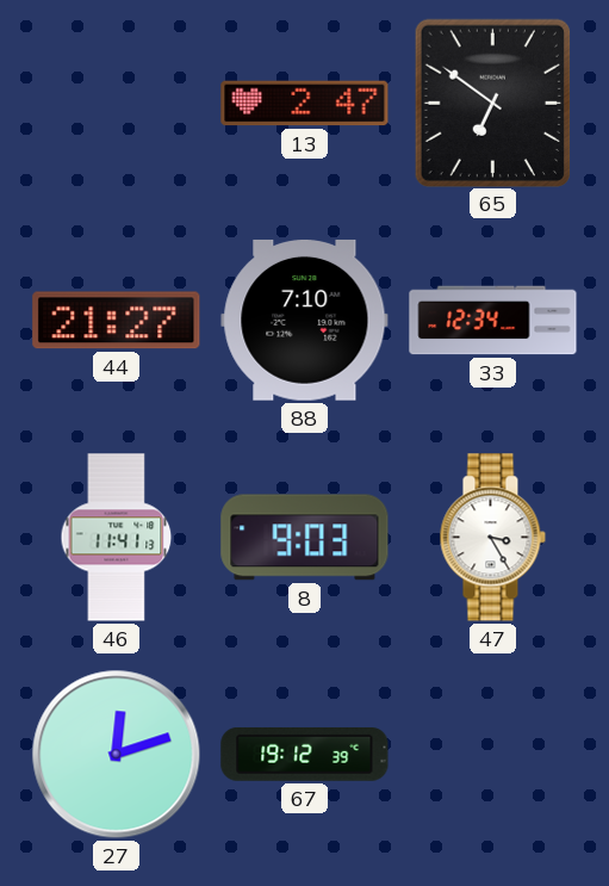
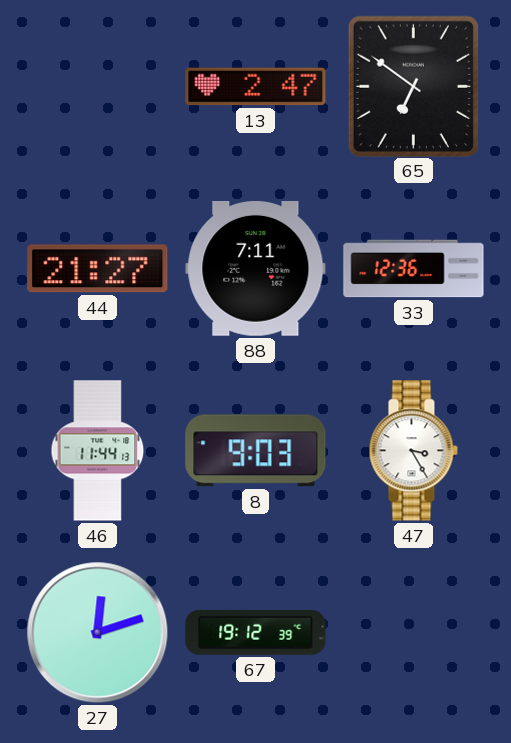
88: 7:10 -> 7:11 (256, 268)
33: 12:34 -> 12:36 (414, 269)
46: 11:41 -> 11:44 (98, 451)
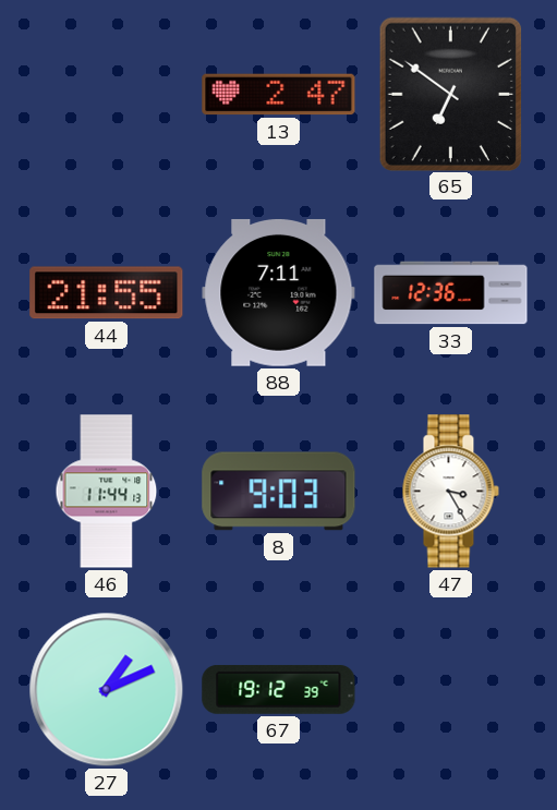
44: 21:27 -> 21:55 (107, 293)
27: 12:12 -> 1:11 (107, 690)
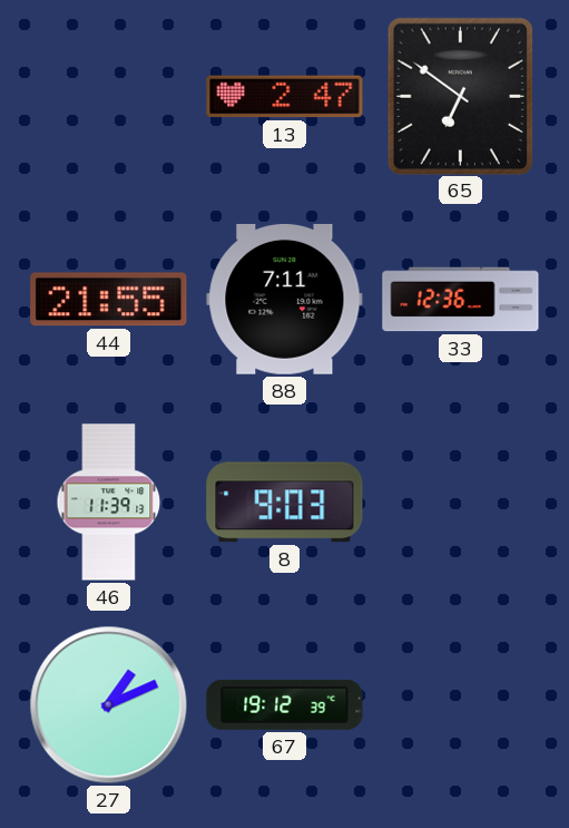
46: 11:44 -> 11:39 (109, 503)
47: 3:25 -> none (450, 492)
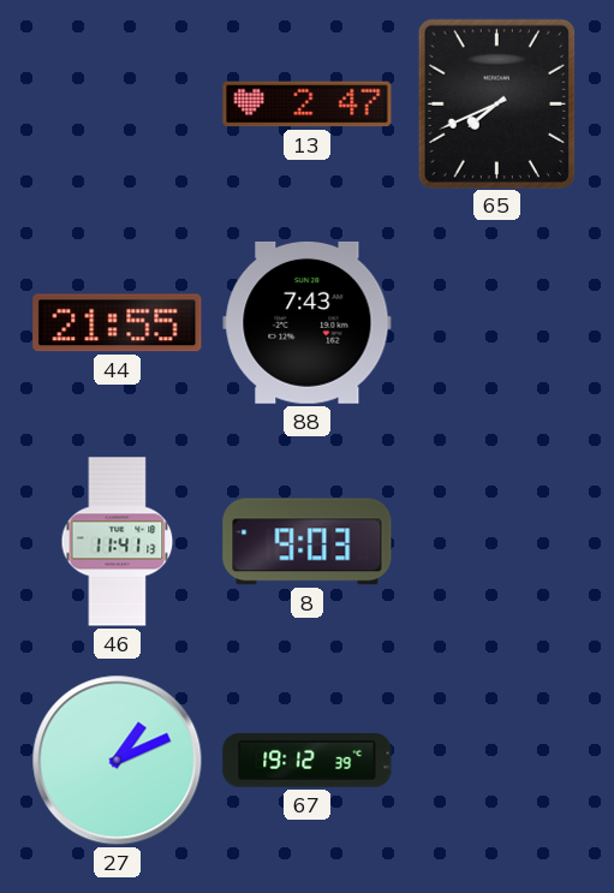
65: 6:51 -> 7:41 (496, 103)
88: 7:11 -> 7:43 (308, 322)
33: 12:36 -> none (461, 300)
46: 11:39 -> 11:41 (118, 542)
